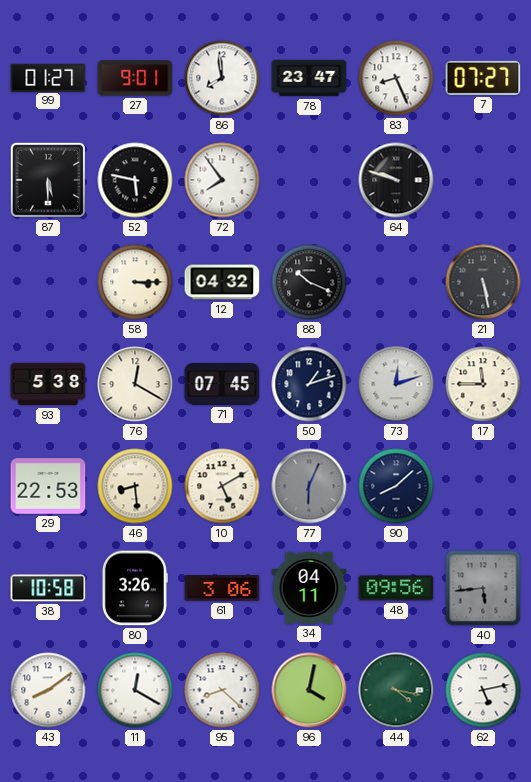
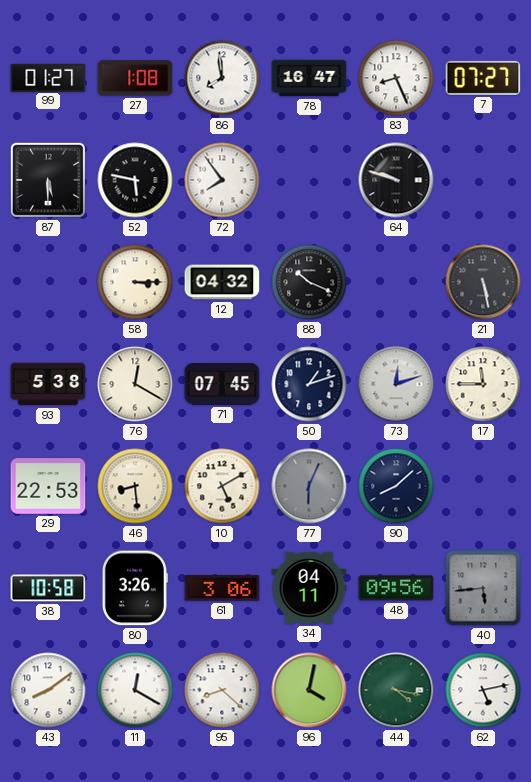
27: 9:01 -> 1:08 (135, 78)
78: 23:47 -> 16:47 (309, 78)
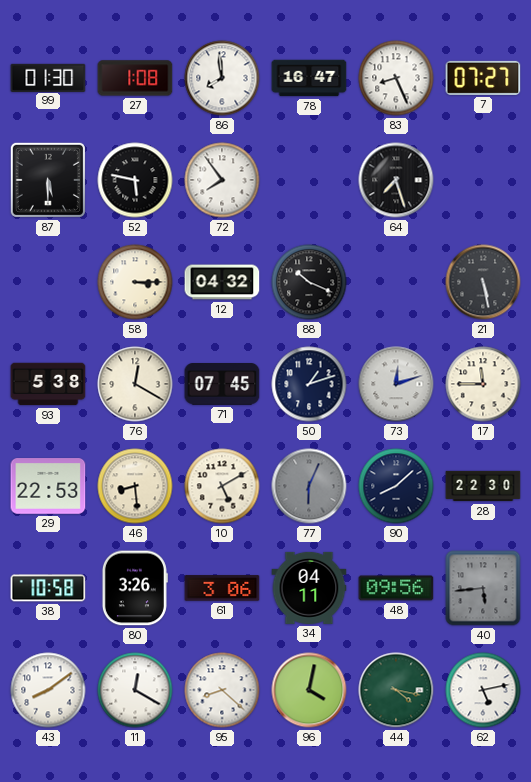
99: 01:27 -> 01:30 (48, 77)
64: 9:48 -> 7:27 (396, 180)
28: none -> 22:30 (483, 486)
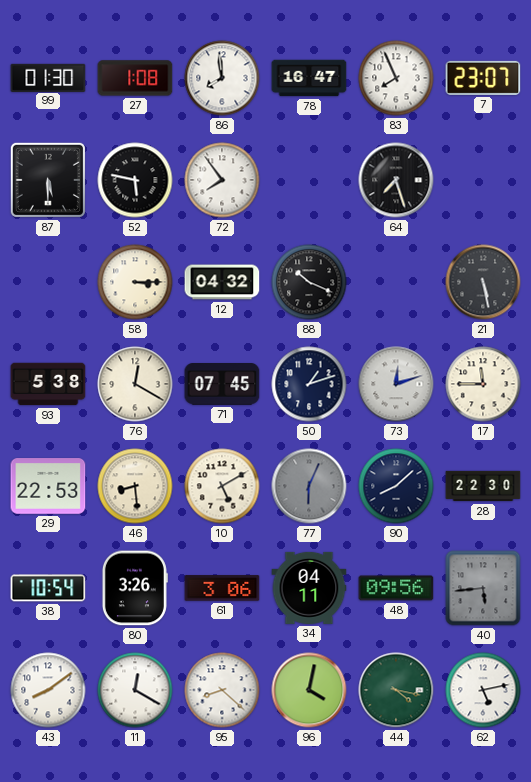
83: 8:26 -> 7:56 (396, 78)
7: 07:27 -> 23:07 (483, 78)
38: 10:58 -> 10:54 (48, 588)
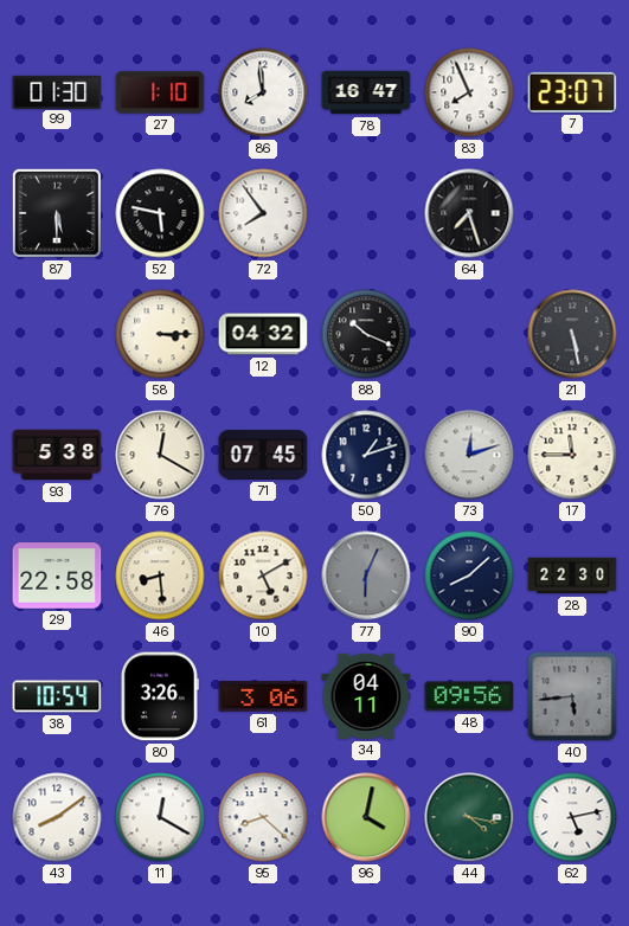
27: 1:08 -> 1:10 (160, 92)
29: 22:53 -> 22:58 (57, 575)
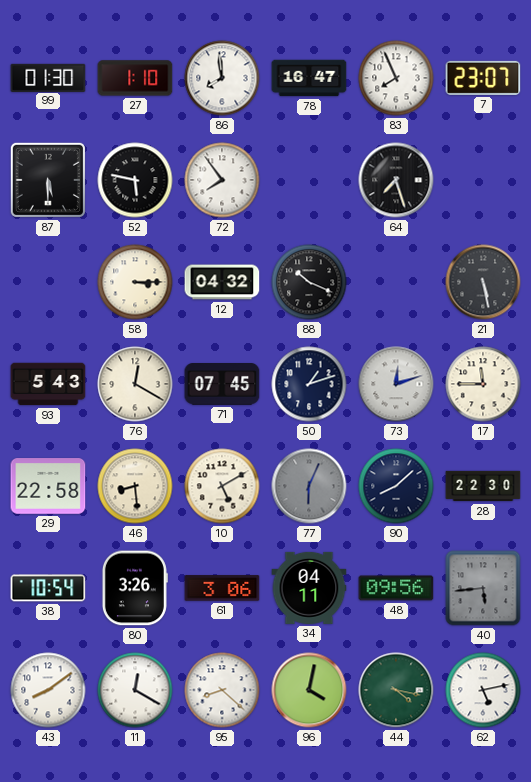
93: 5:38 -> 5:43 (48, 384)
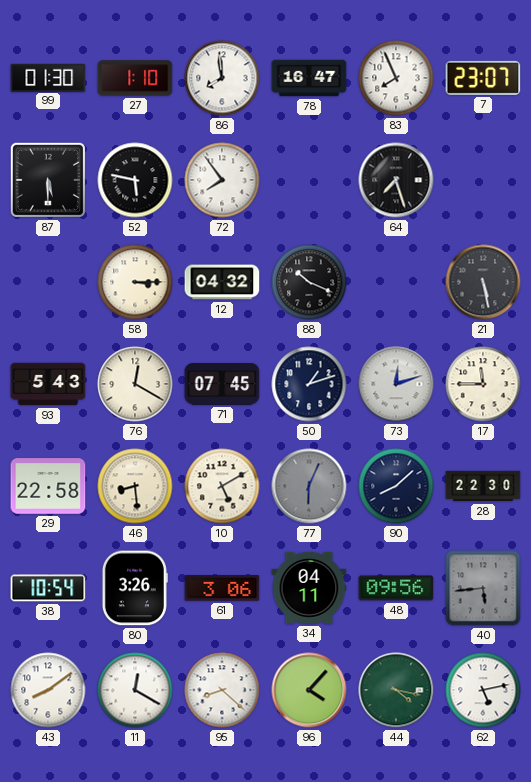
96: 4:02 -> 4:07 (309, 690)
